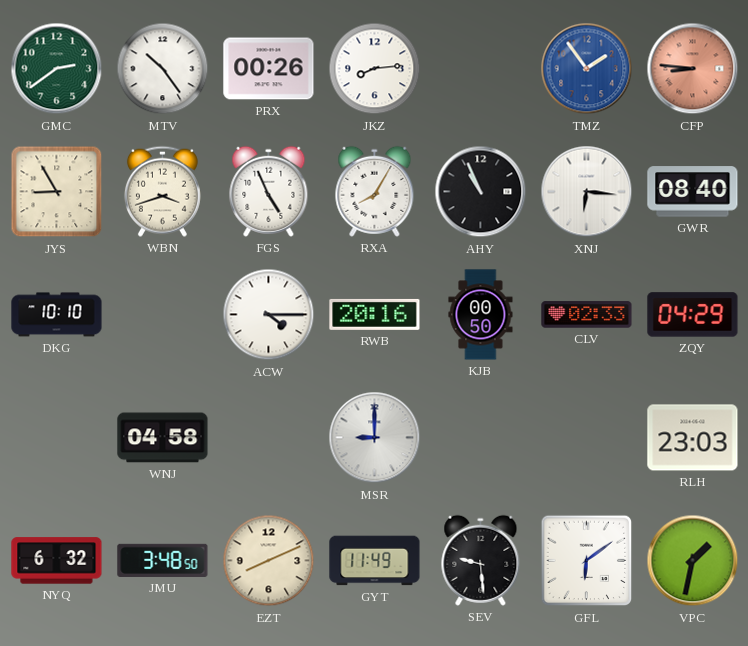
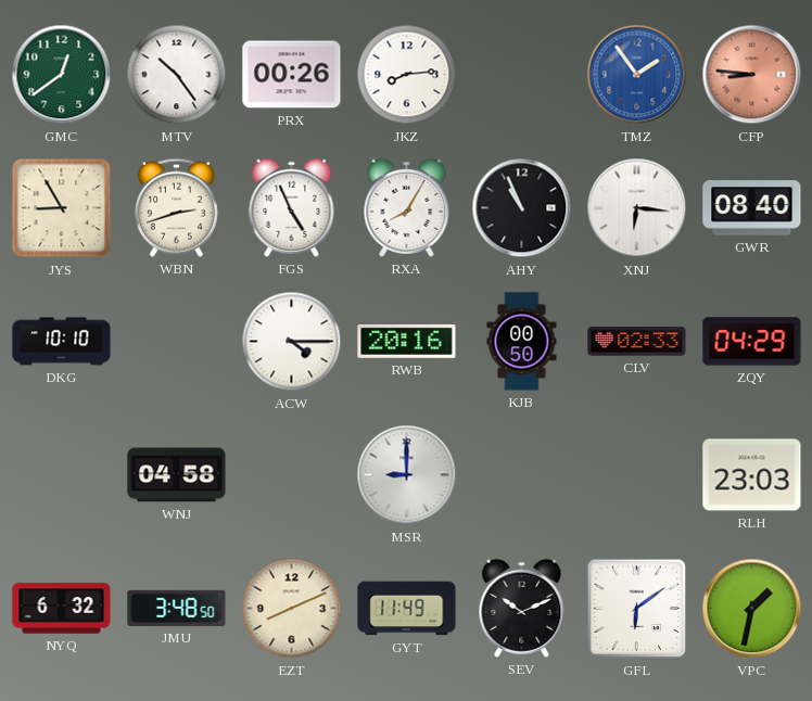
GMC: 2:39 -> 12:39 (62, 75)
WBN: 3:42 -> 2:42 (176, 207)
SEV: 9:29 -> 10:11 (522, 608)
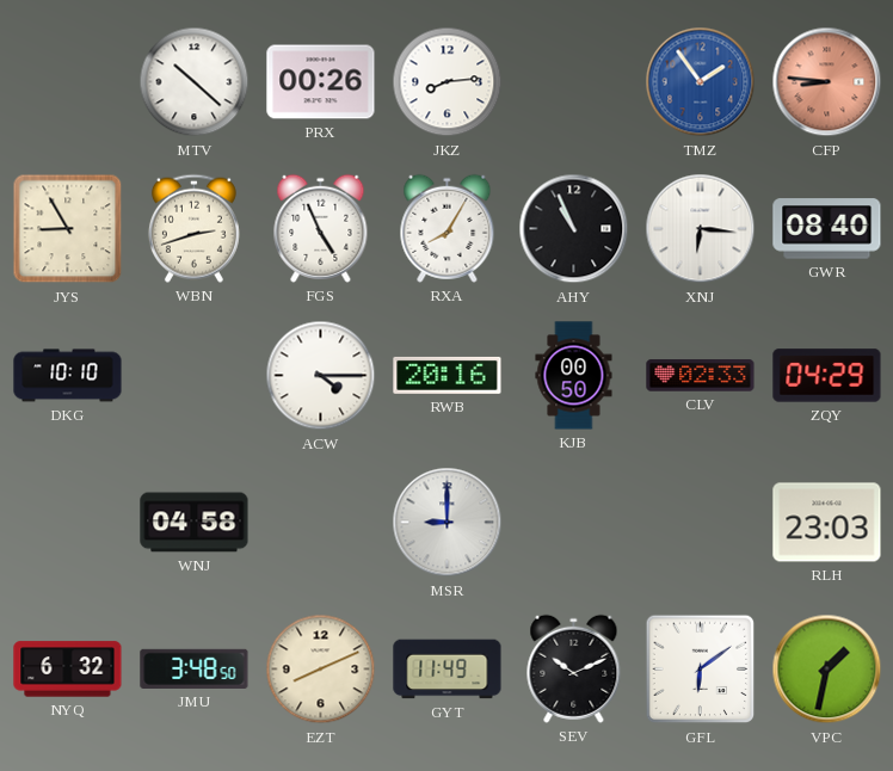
GMC: 12:39 -> none (62, 75)
MTV: 10:24 -> 10:22 (195, 82)
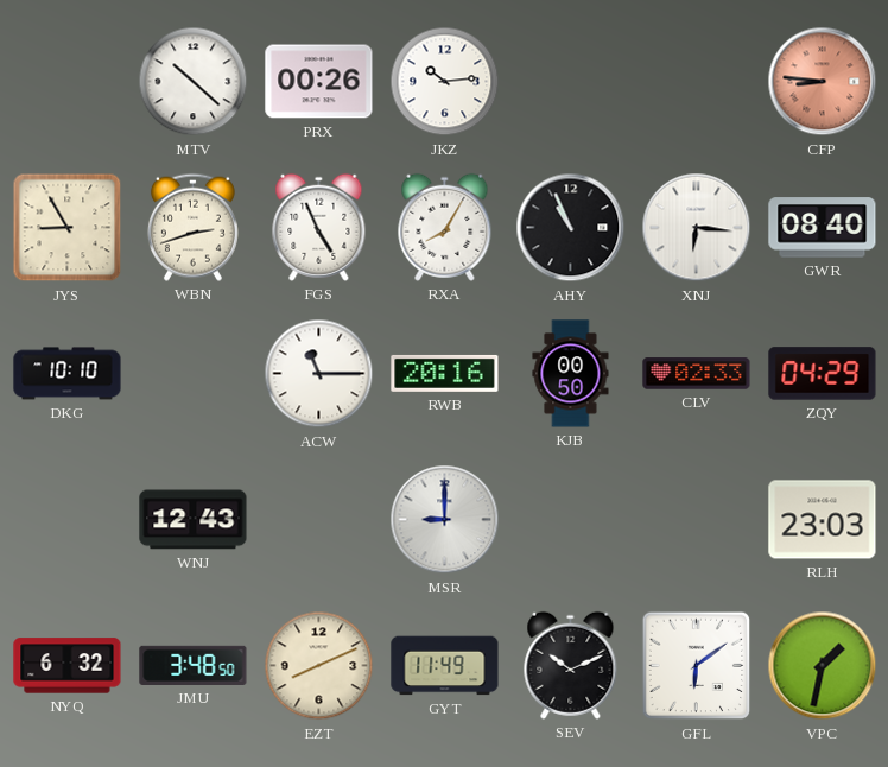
JKZ: 8:14 -> 10:14 (445, 82)
TMZ: 1:54 -> none (701, 82)
ACW: 4:15 -> 11:15 (319, 374)
WNJ: 04:58 -> 12:43 (194, 520)
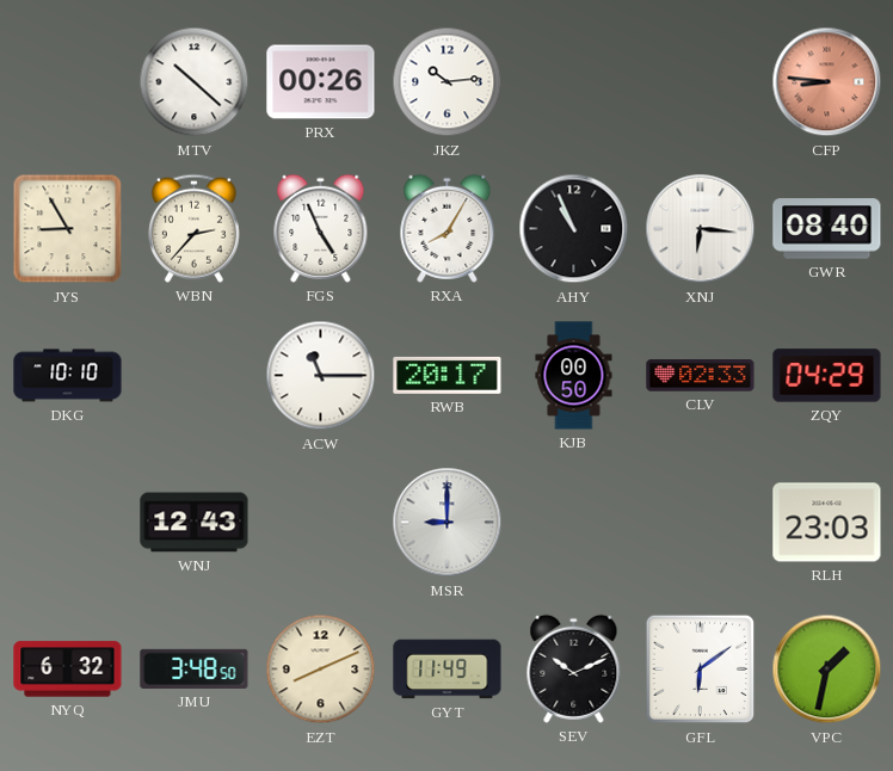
WBN: 2:42 -> 2:37 (193, 228)
RWB: 20:16 -> 20:17 (448, 375)
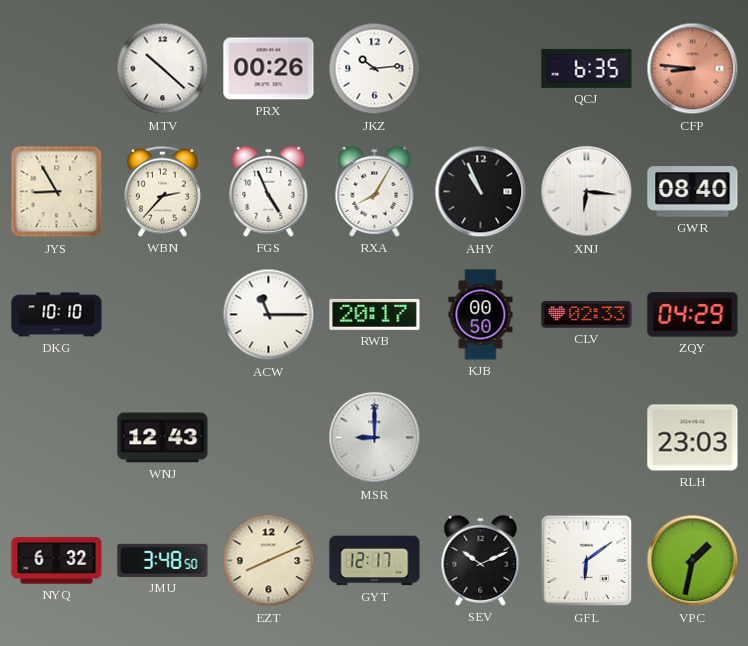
QCJ: none -> 6:35 (587, 68)
GYT: 11:49 -> 12:17 (375, 561)
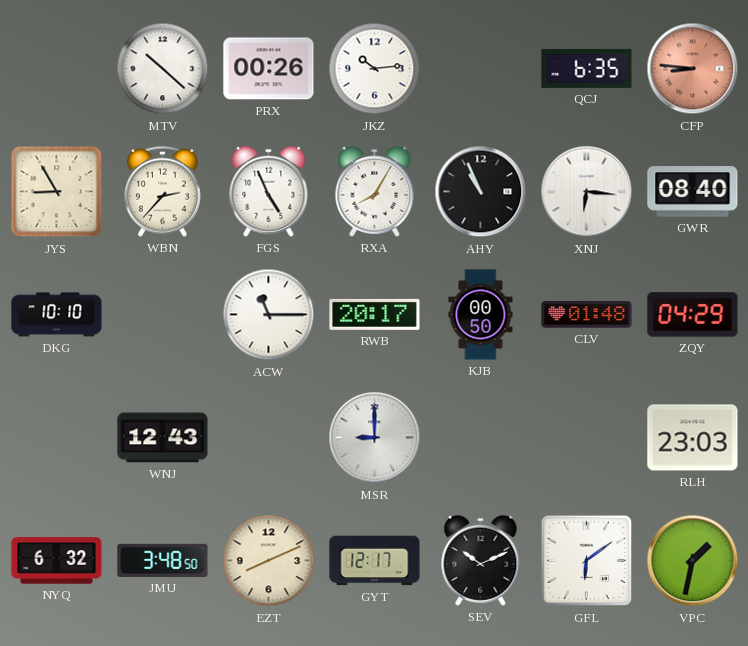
CLV: 02:33 -> 01:48 (587, 315)
